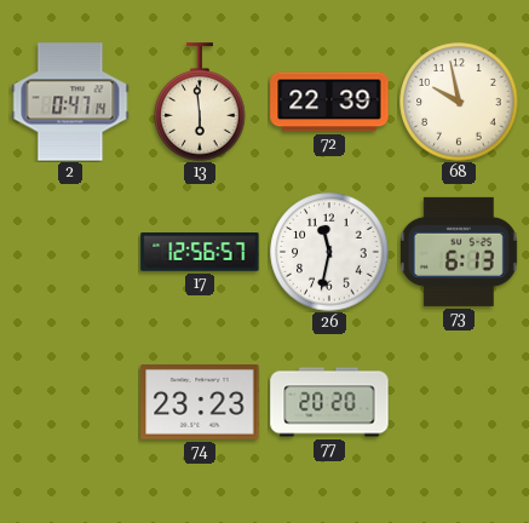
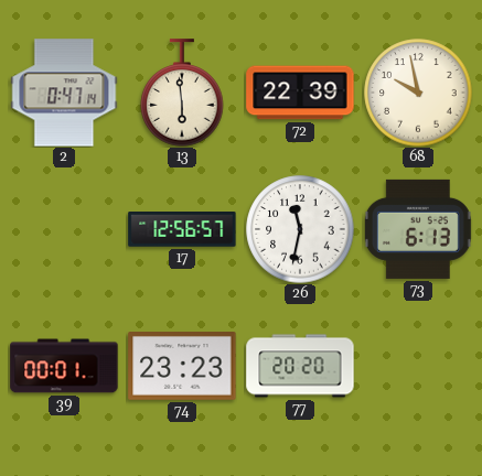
39: none -> 00:01 (64, 366)
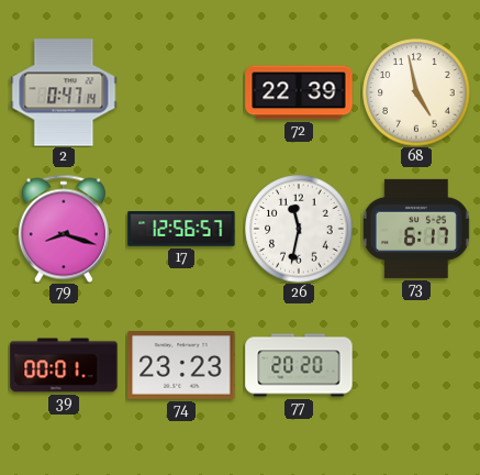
13: 5:59 -> none (182, 93)
68: 9:58 -> 4:58 (416, 92)
79: none -> 8:18 (64, 229)
73: 6:13 -> 6:17 (416, 229)
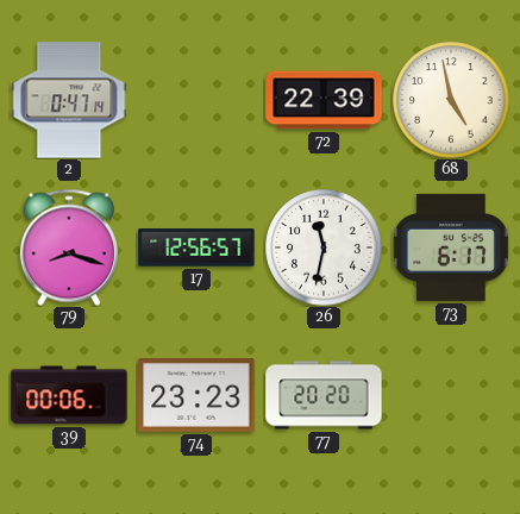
39: 00:01 -> 00:06 (69, 395)
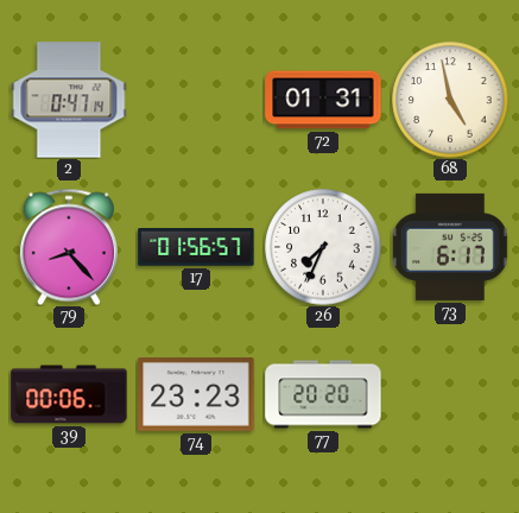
72: 22:39 -> 01:31 (323, 100)
79: 8:18 -> 8:23 (69, 247)
17: 12:56 -> 01:56 (196, 247)
26: 11:32 -> 7:34 (323, 247)
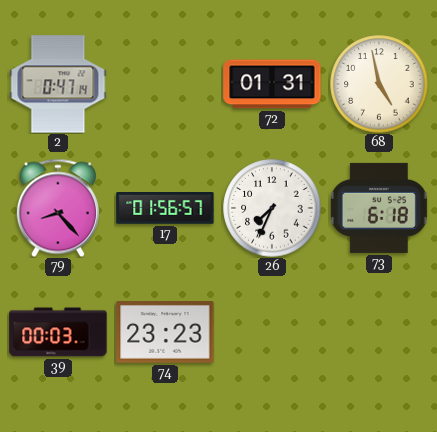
73: 6:17 -> 6:18 (379, 208)
39: 00:06 -> 00:03 (58, 332)
77: 20:20 -> none (323, 394)
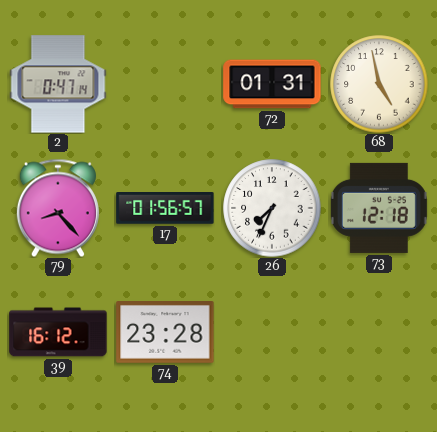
73: 6:18 -> 12:18 (379, 208)
39: 00:03 -> 16:12 (58, 332)
74: 23:23 -> 23:28 (165, 333)
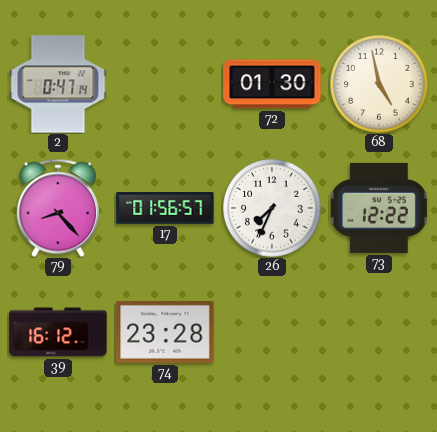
72: 01:31 -> 01:30 (272, 84)
73: 12:18 -> 12:22 (379, 208)
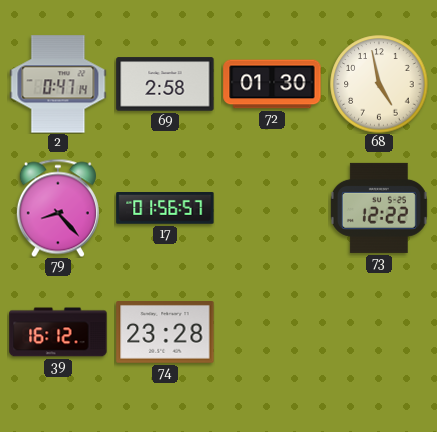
69: none -> 2:58 (165, 84)
26: 7:34 -> none (272, 208)
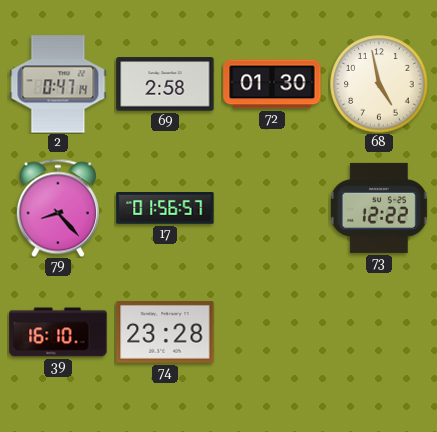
39: 16:12 -> 16:10 (58, 332)
